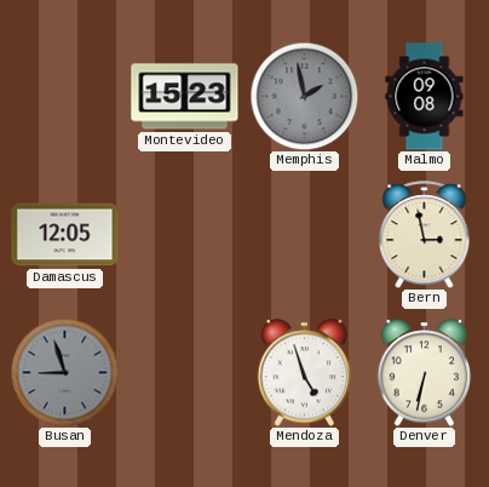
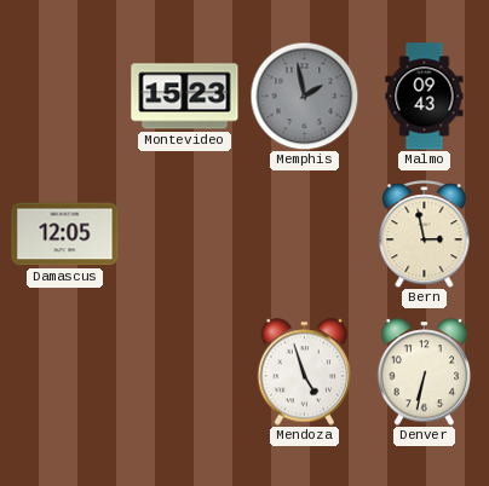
Malmo: 09:08 -> 09:43 (425, 97)
Busan: 8:57 -> none (64, 372)
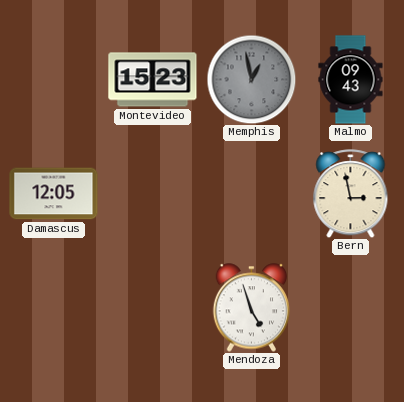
Memphis: 1:58 -> 12:58 (251, 79)
Denver: 6:32 -> none (425, 372)
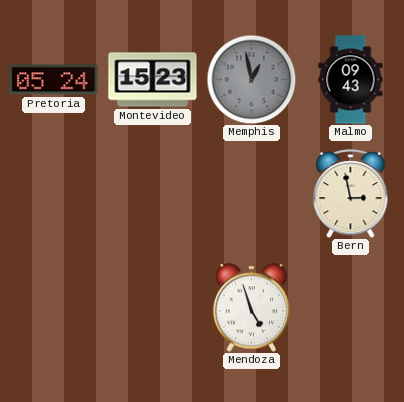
Pretoria: none -> 05:24 (54, 80)
Damascus: 12:05 -> none (54, 194)
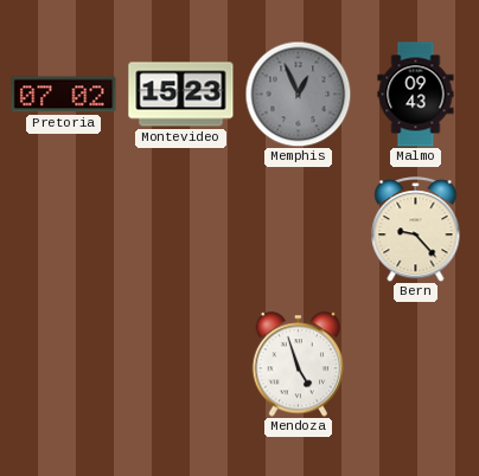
Pretoria: 05:24 -> 07:02 (64, 95)
Memphis: 12:58 -> 12:56 (298, 94)
Bern: 2:58 -> 9:23 (416, 230)
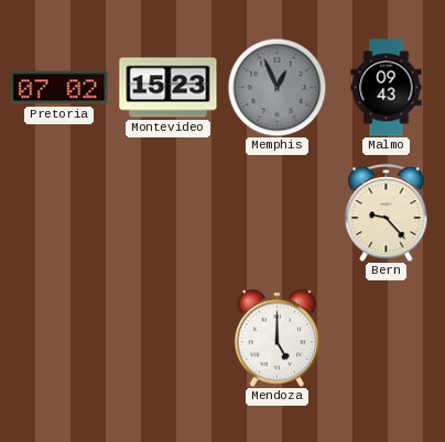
Mendoza: 4:57 -> 5:00 (278, 339)
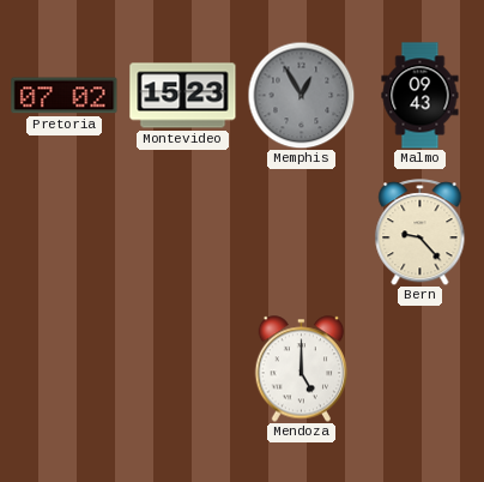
Memphis: 12:56 -> 12:55 (301, 95)
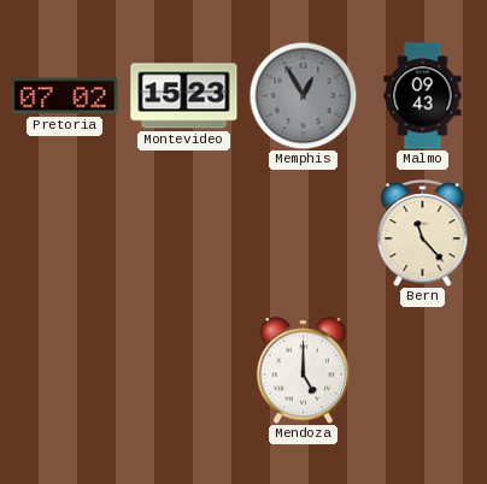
Bern: 9:23 -> 11:23 (423, 234)
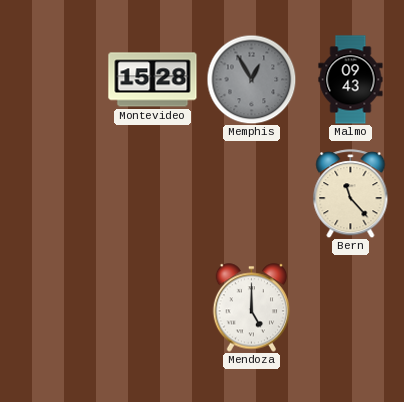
Pretoria: 07:02 -> none (65, 96)
Montevideo: 15:23 -> 15:28 (153, 80)
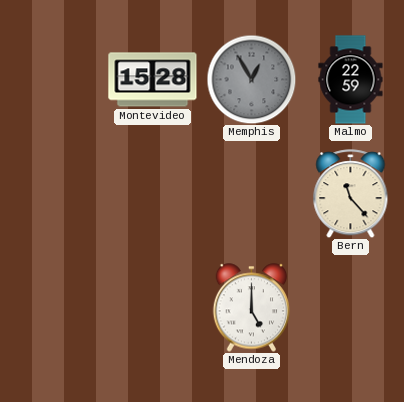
Malmo: 09:43 -> 22:59 (351, 80)
